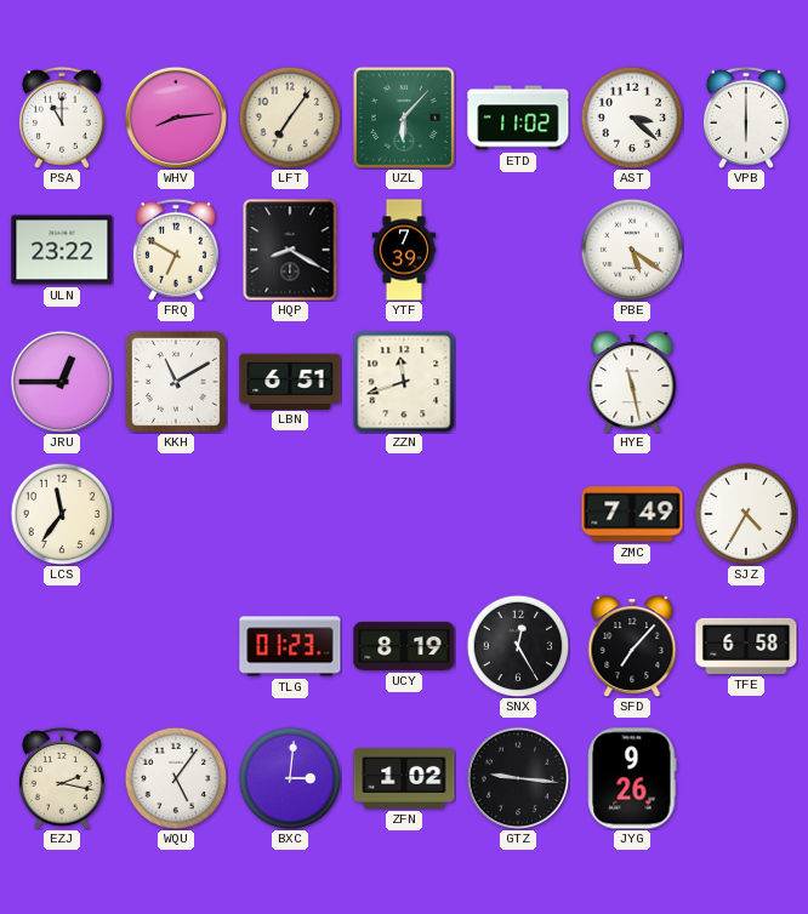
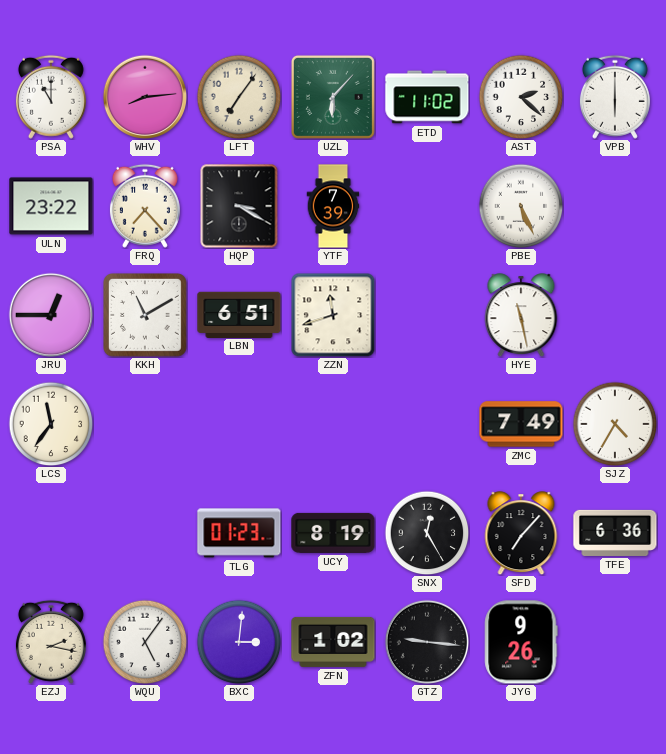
AST: 3:22 -> 2:22 (521, 97)
FRQ: 6:50 -> 7:23 (145, 206)
HQP: 8:20 -> 3:20 (239, 206)
PBE: 5:21 -> 5:26 (521, 206)
TFE: 6:58 -> 6:36 (615, 533)
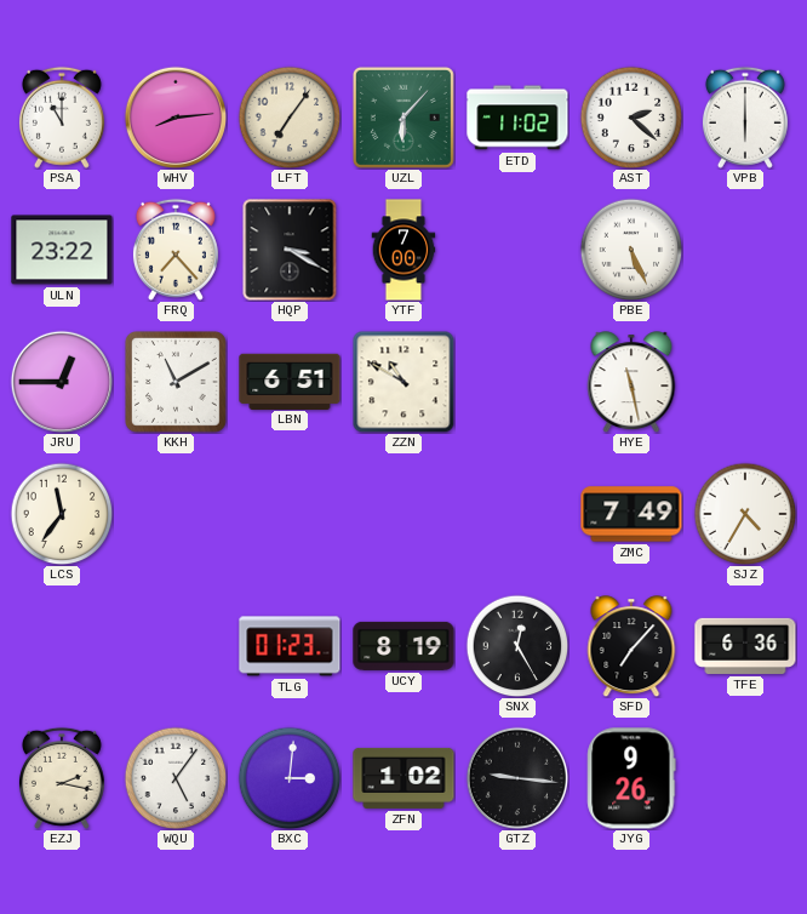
YTF: 7:39 -> 7:00 (403, 250)
ZZN: 11:42 -> 10:50 (403, 382)
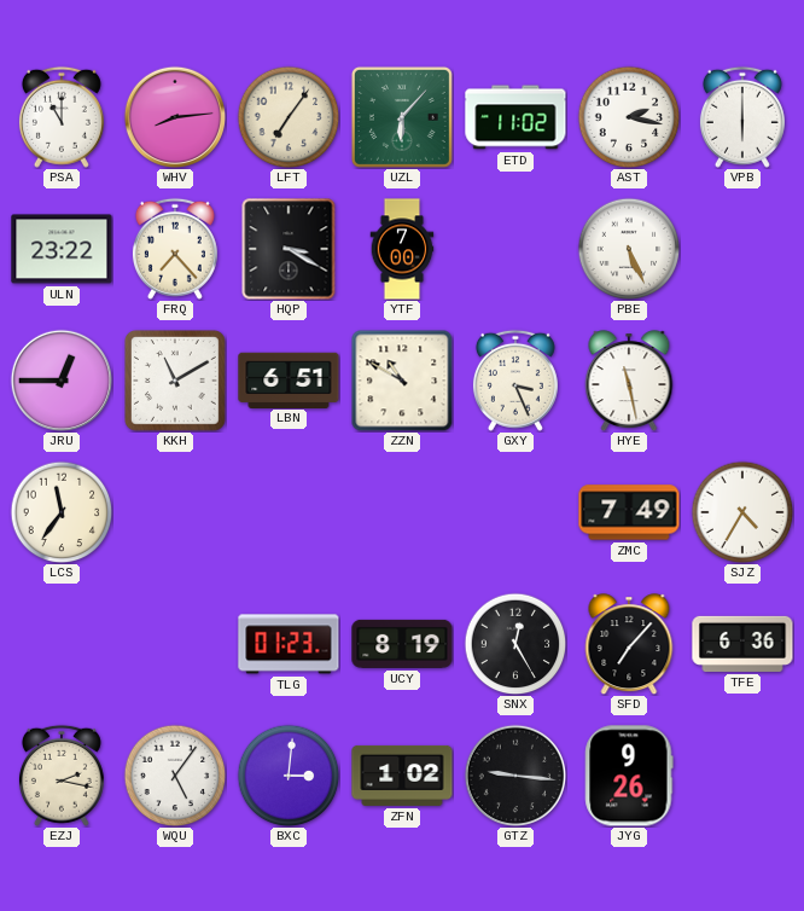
AST: 2:22 -> 2:17 (629, 117)
GXY: none -> 3:26 (515, 381)
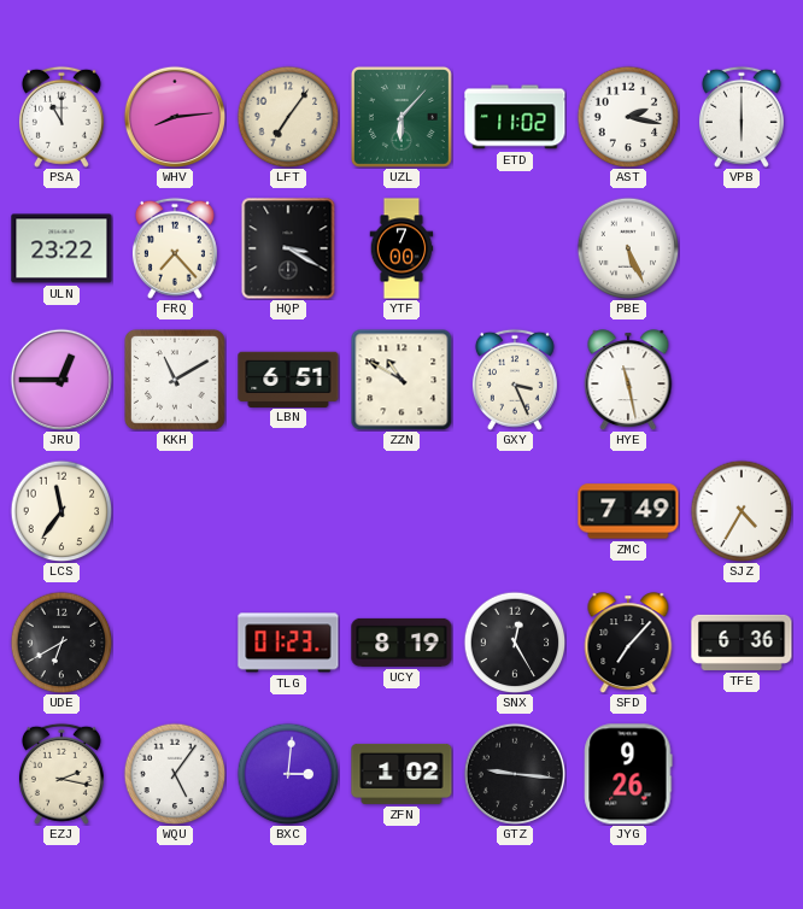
UDE: none -> 6:40 (61, 643)
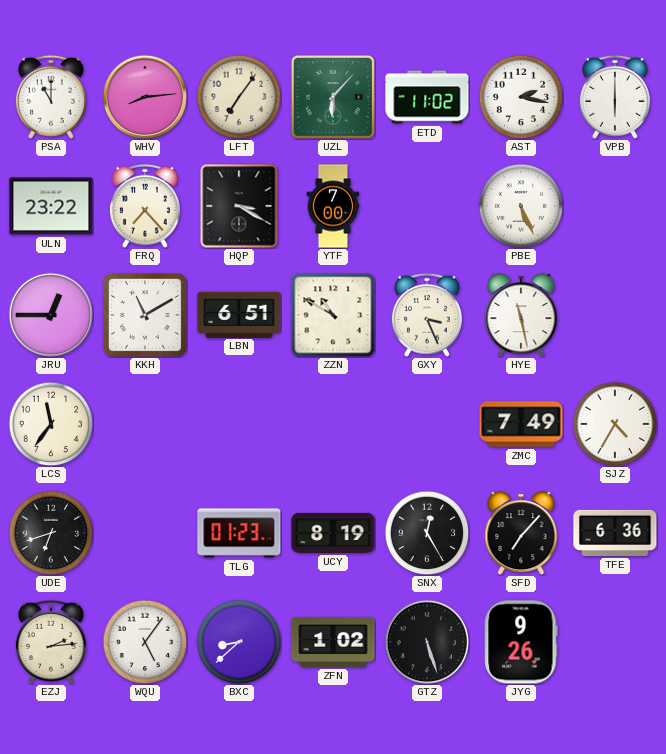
UDE: 6:40 -> 6:42 (51, 533)
EZJ: 2:17 -> 2:14 (51, 642)
BXC: 3:01 -> 8:38 (239, 642)
GTZ: 9:16 -> 5:27 (426, 641)
